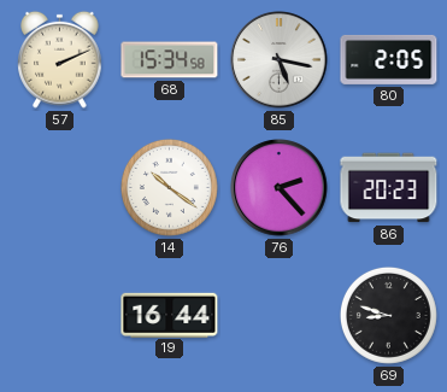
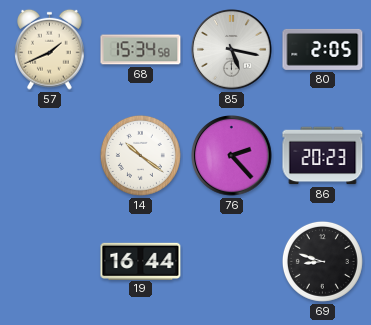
57: 2:11 -> 1:41 (50, 49)
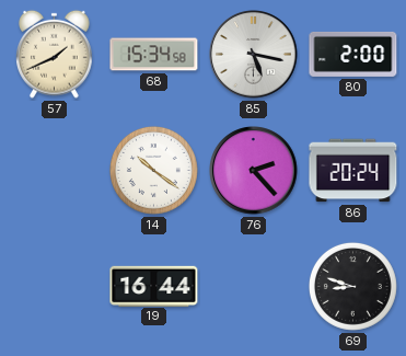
80: 2:05 -> 2:00 (353, 54)
86: 20:23 -> 20:24 (353, 171)
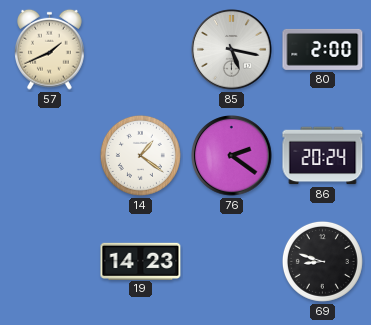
68: 15:34 -> none (154, 55)
14: 10:21 -> 1:21 (140, 155)
76: 2:23 -> 2:21 (232, 156)
19: 16:44 -> 14:23 (141, 261)
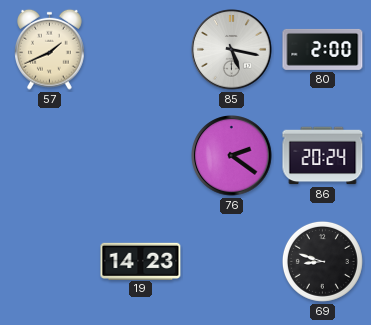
14: 1:21 -> none (140, 155)
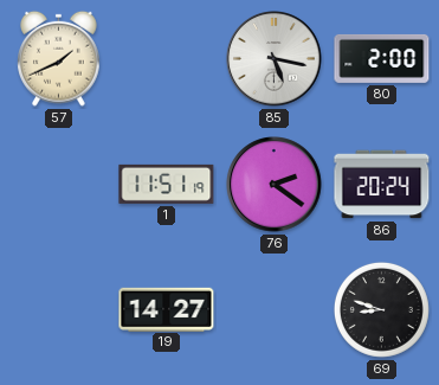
1: none -> 11:51 (167, 184)
19: 14:23 -> 14:27 (167, 309)
